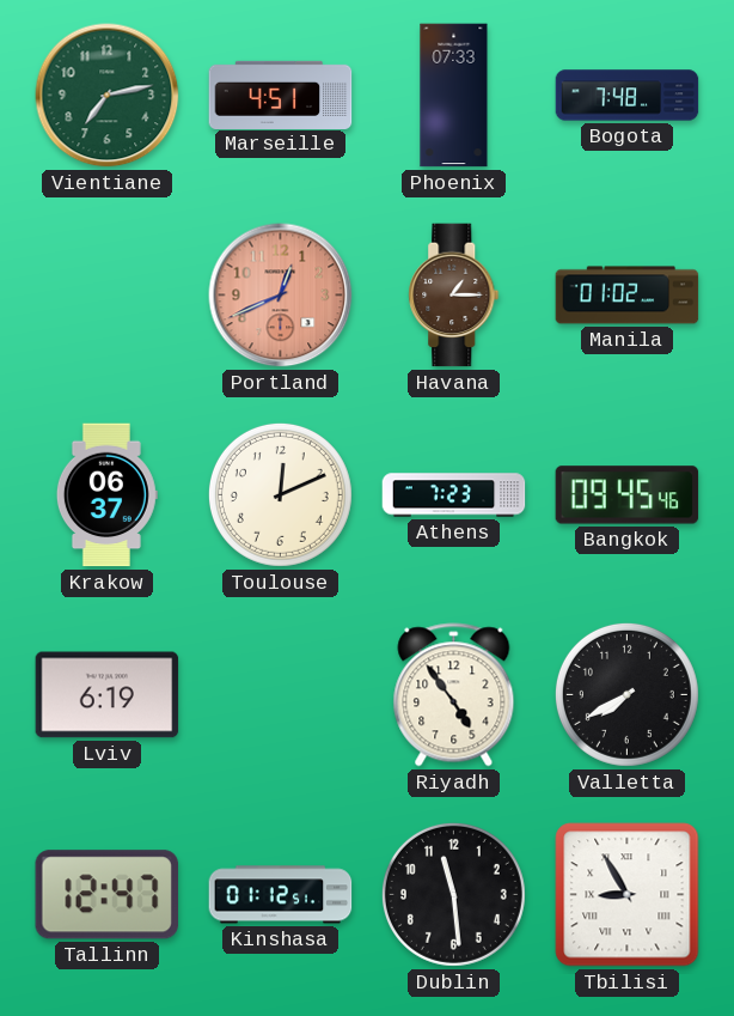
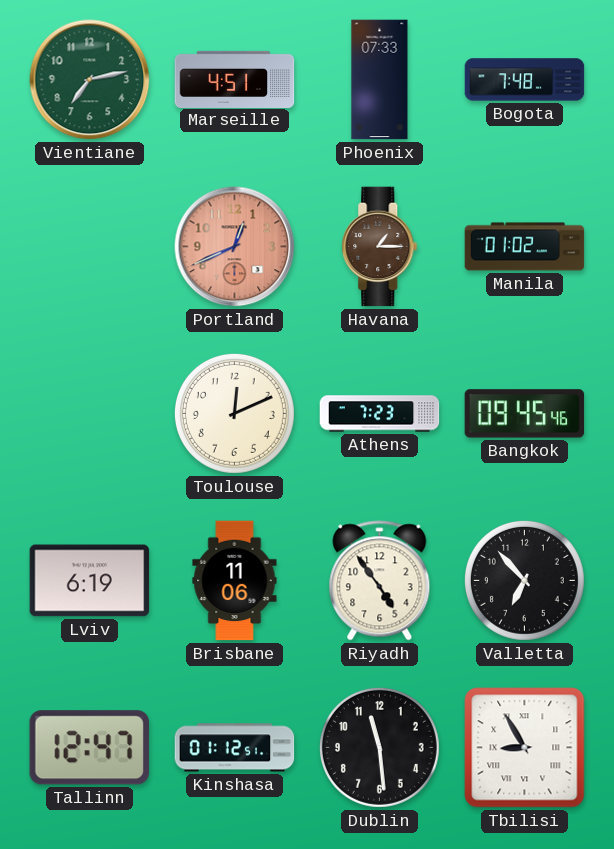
Krakow: 06:37 -> none (106, 495)
Brisbane: none -> 11:06 (235, 581)
Valletta: 7:40 -> 6:53 (524, 580)
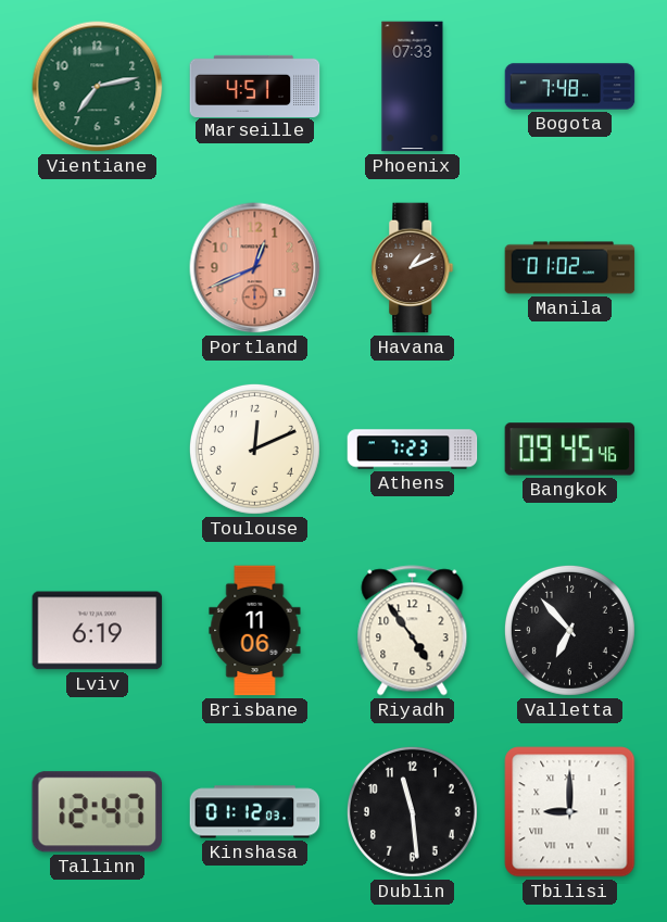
Havana: 1:15 -> 1:11 (413, 268)
Kinshasa: 01:12:51 -> 01:12:03 (255, 812)
Tbilisi: 8:55 -> 9:00 (570, 812)
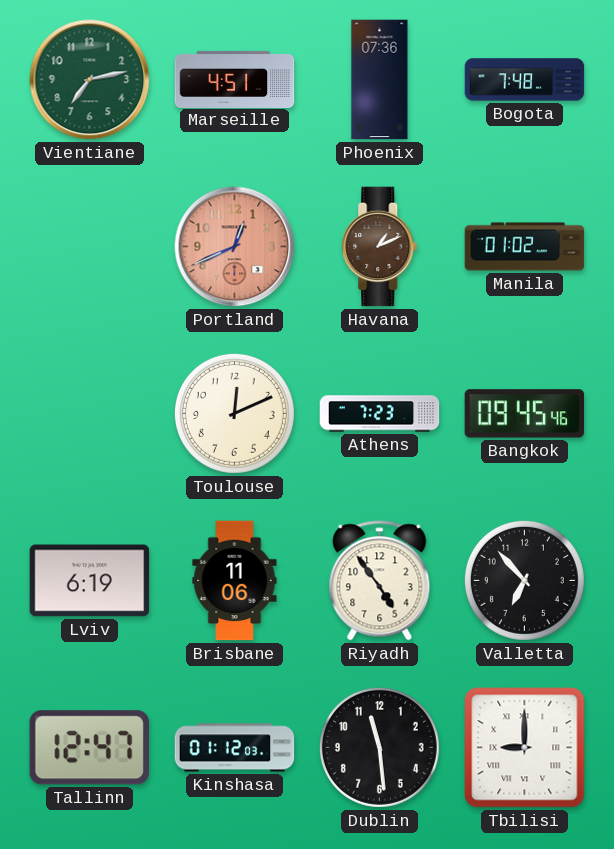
Phoenix: 07:33 -> 07:36 (380, 80)
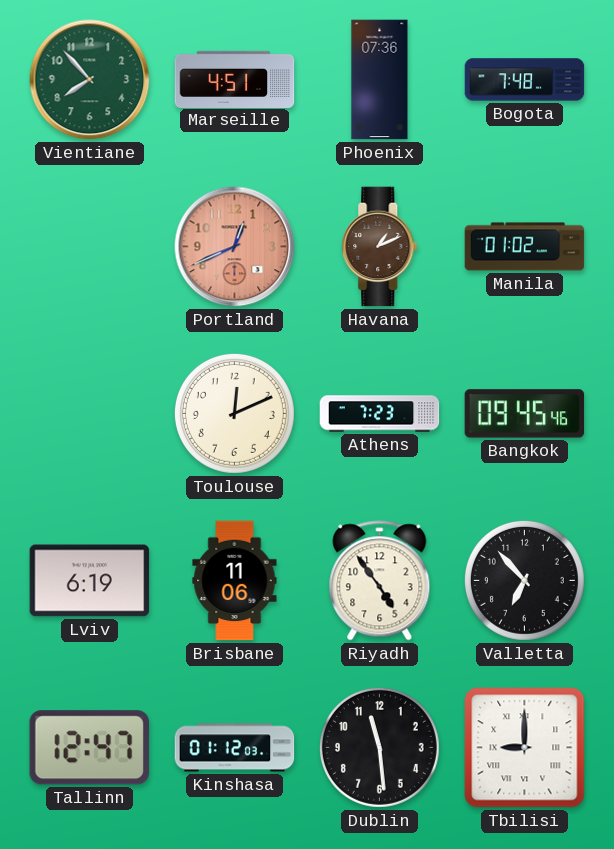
Vientiane: 7:13 -> 7:53 (90, 80)
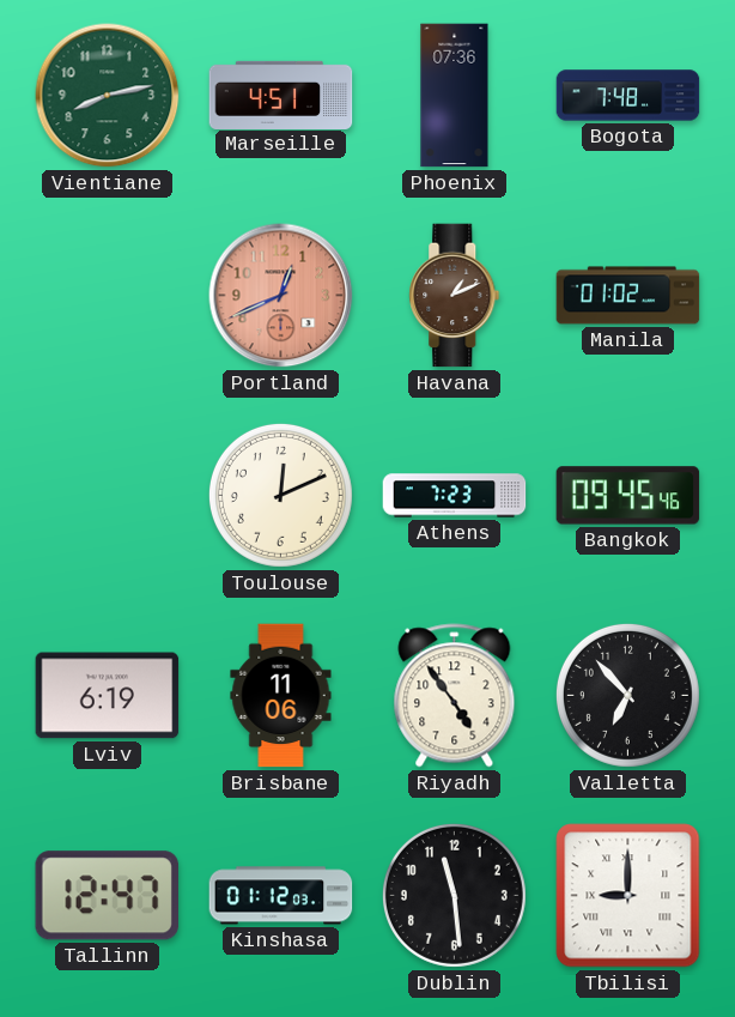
Vientiane: 7:53 -> 8:13 (108, 96)
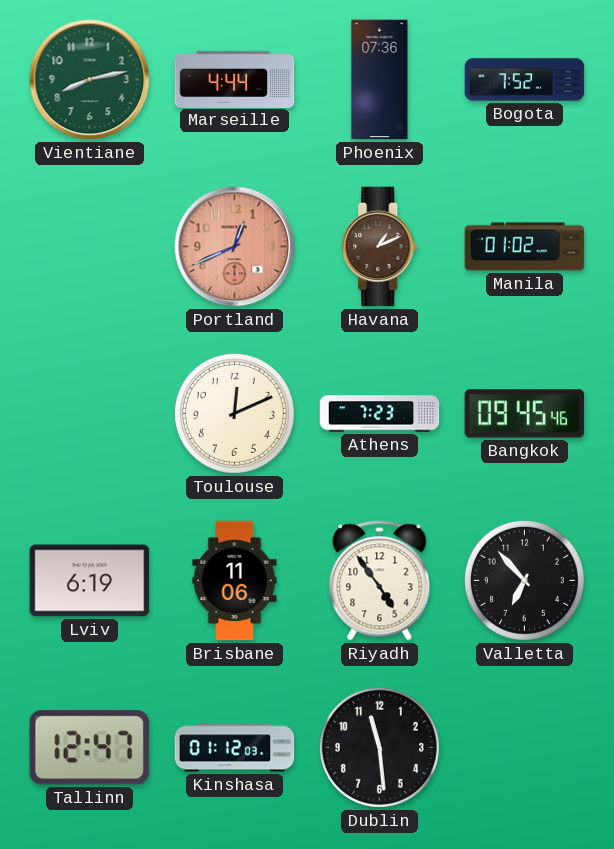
Marseille: 4:51 -> 4:44 (235, 79)
Bogota: 7:48 -> 7:52 (525, 80)
Tbilisi: 9:00 -> none (628, 896)
